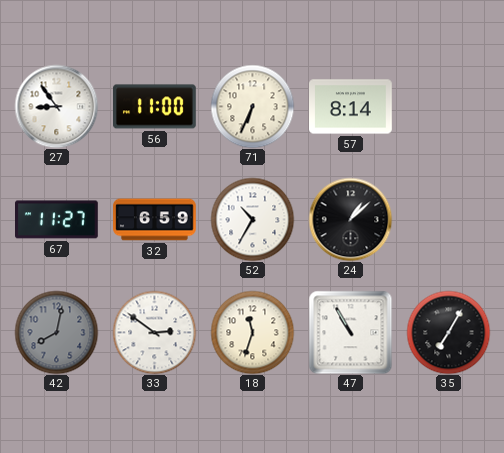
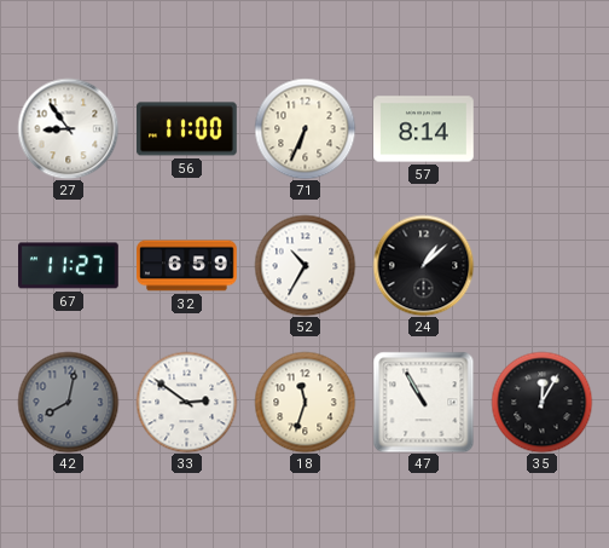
35: 7:05 -> 12:05 (541, 402)
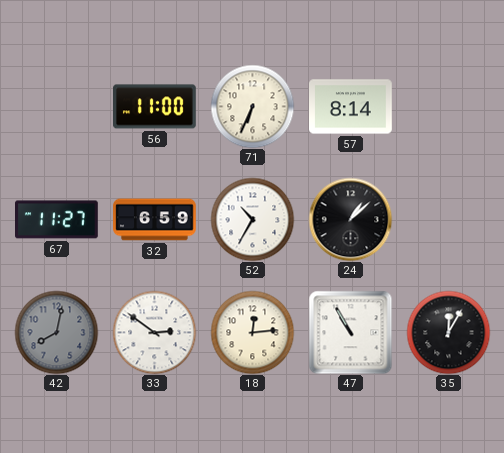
27: 8:54 -> none (68, 128)
18: 11:33 -> 12:14 (252, 332)
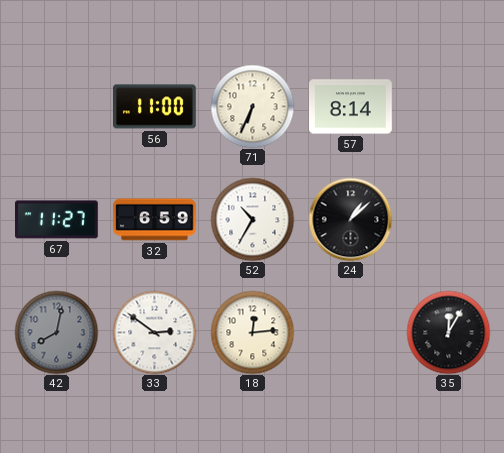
47: 10:55 -> none (350, 332)
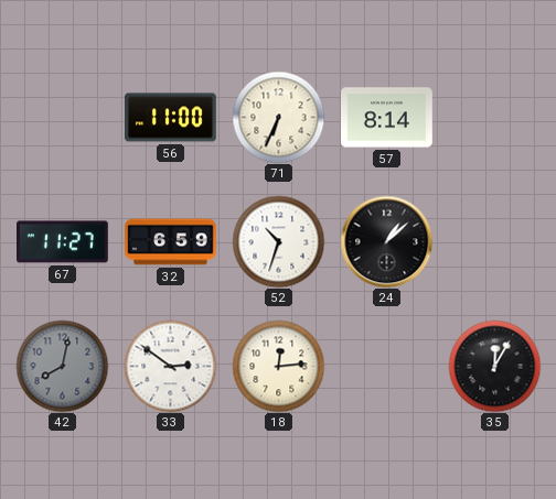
52: 10:35 -> 10:33 (278, 241)
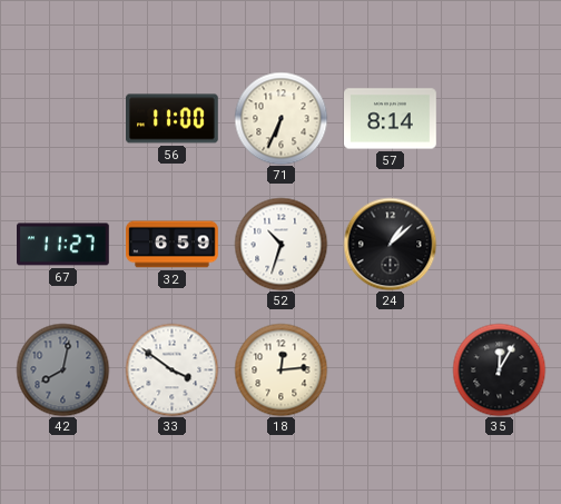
33: 2:51 -> 3:51 (171, 369)
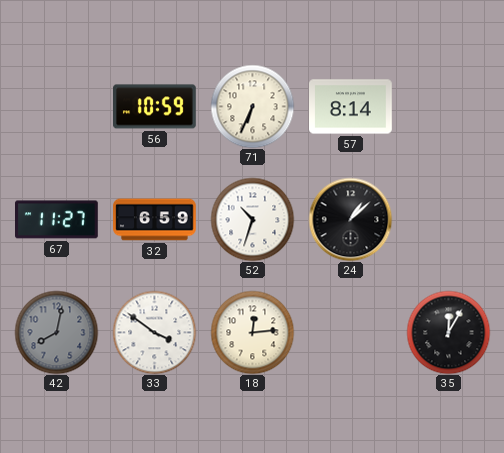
56: 11:00 -> 10:59 (155, 107)
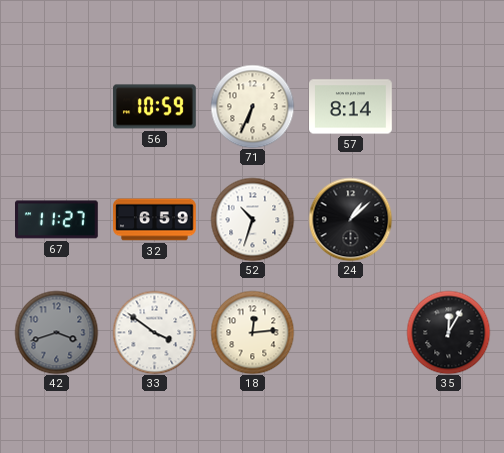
42: 8:02 -> 3:42 (56, 332)
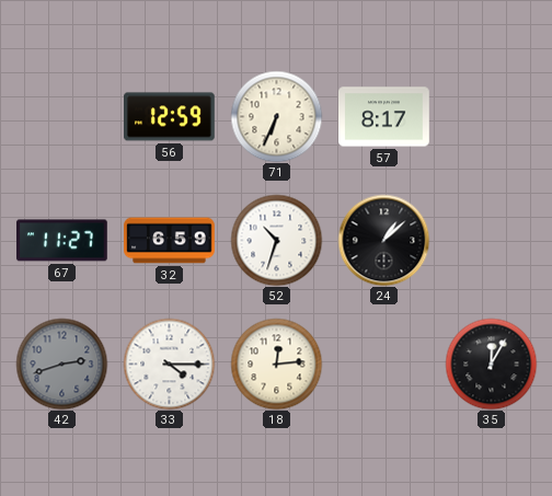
56: 10:59 -> 12:59 (170, 117)
57: 8:14 -> 8:17 (384, 117)
42: 3:42 -> 2:42 (61, 364)
33: 3:51 -> 4:15 (169, 364)
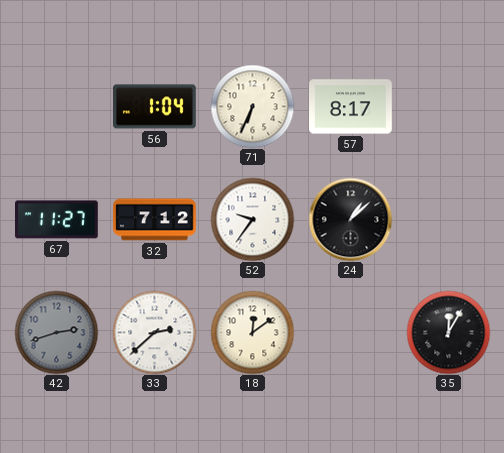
56: 12:59 -> 1:04 (155, 107)
32: 6:59 -> 7:12 (155, 220)
52: 10:33 -> 9:36 (252, 219)
33: 4:15 -> 2:38 (154, 332)
18: 12:14 -> 12:09 (252, 332)
